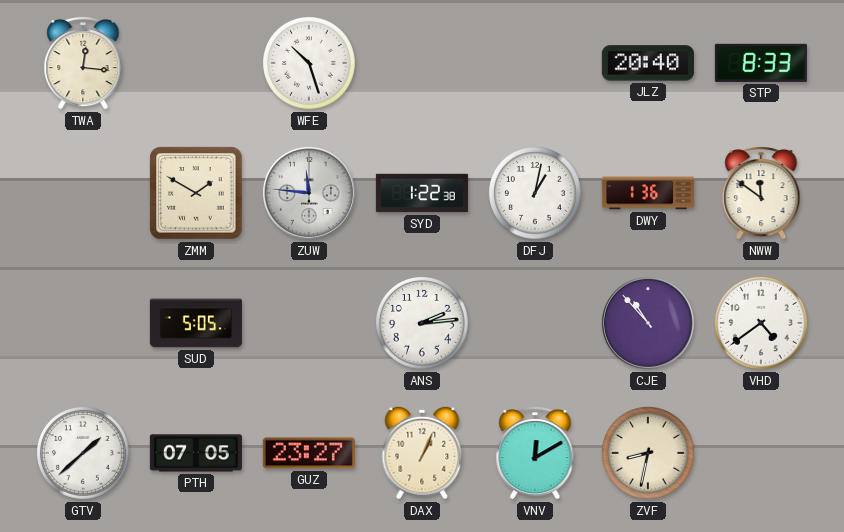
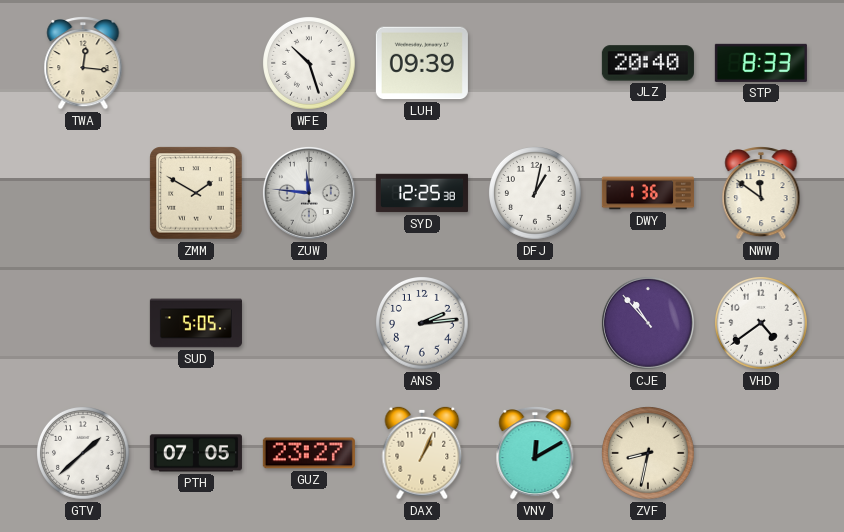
LUH: none -> 09:39 (422, 63)
SYD: 1:22 -> 12:25 (422, 193)
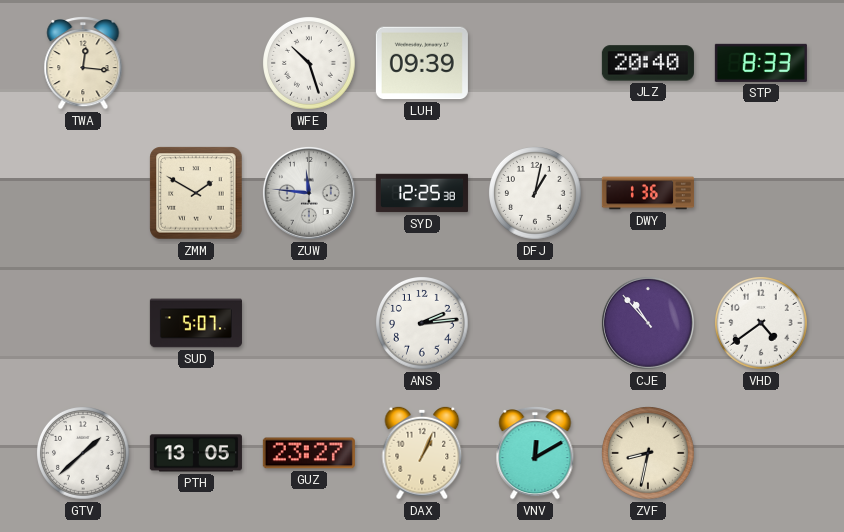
NWW: 11:51 -> none (761, 194)
SUD: 5:05 -> 5:07 (196, 323)
PTH: 07:05 -> 13:05 (196, 453)
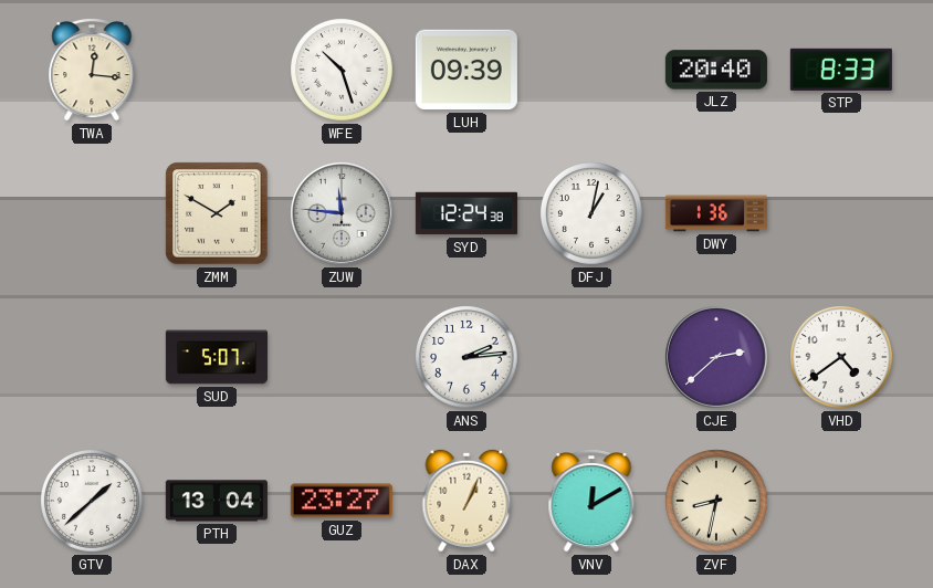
SYD: 12:25 -> 12:24 (466, 213)
CJE: 10:53 -> 2:38 (716, 357)
PTH: 13:05 -> 13:04 (217, 501)
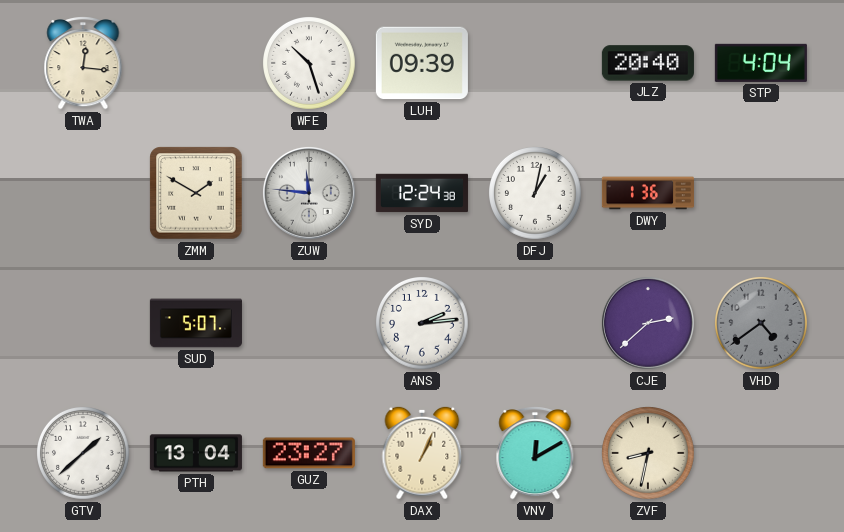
STP: 8:33 -> 4:04 (761, 63)
VHD dial: white -> grey (762, 324)
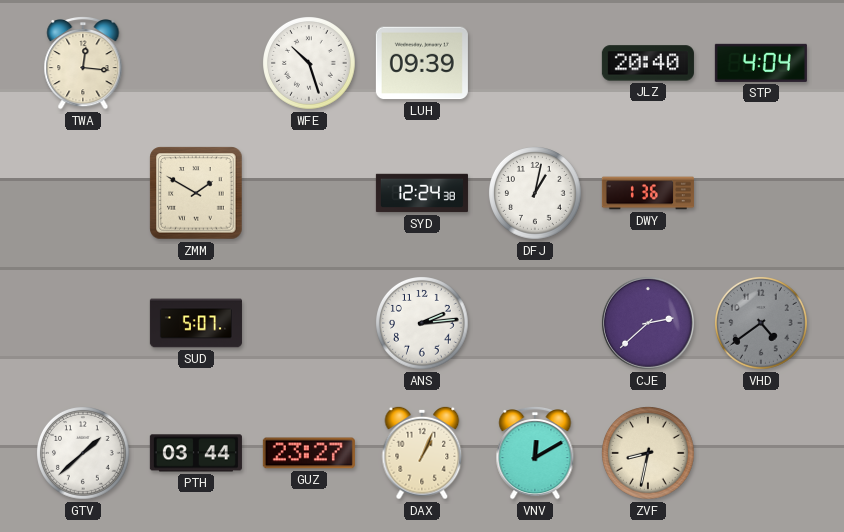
ZUW: 11:46 -> none (309, 193)
PTH: 13:04 -> 03:44 (196, 453)
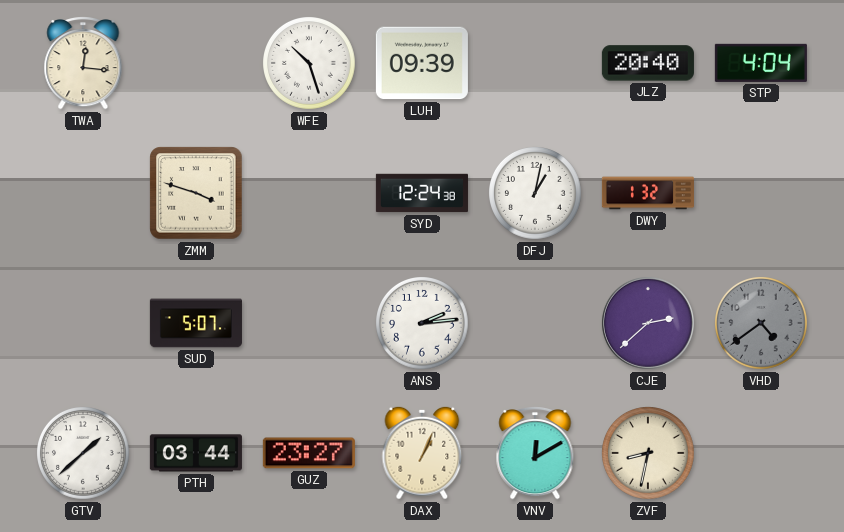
ZMM: 1:50 -> 3:48 (196, 193)
DWY: 1:36 -> 1:32 (648, 193)
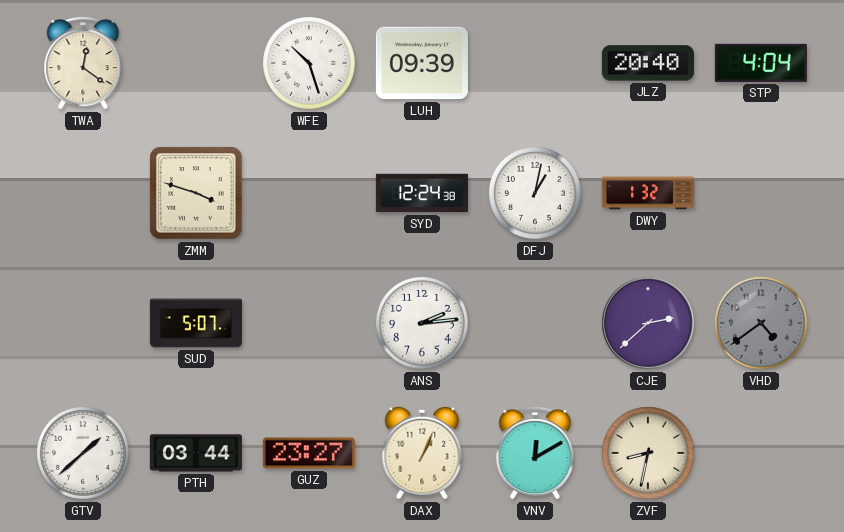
TWA: 12:16 -> 12:21 (83, 64)
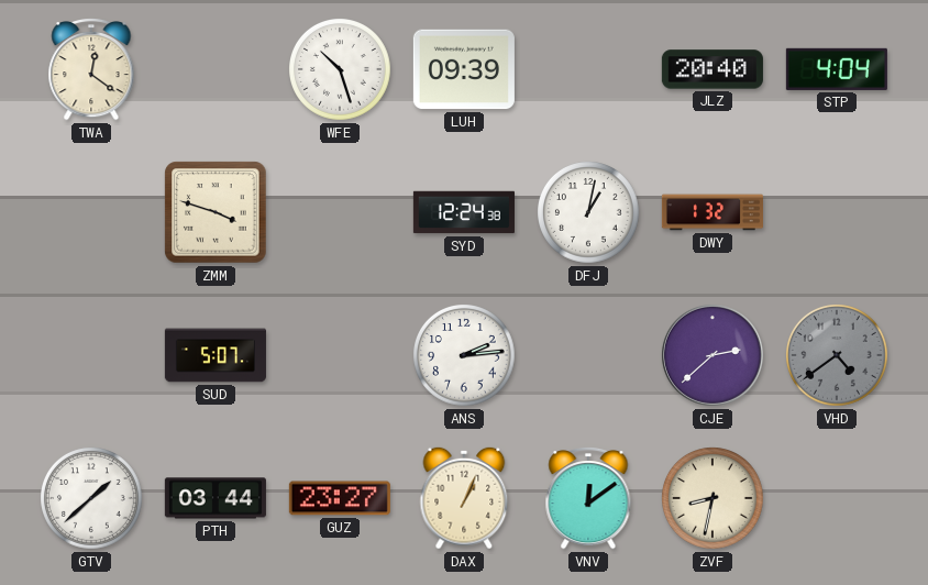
VNV: 12:10 -> 12:09 (588, 499)
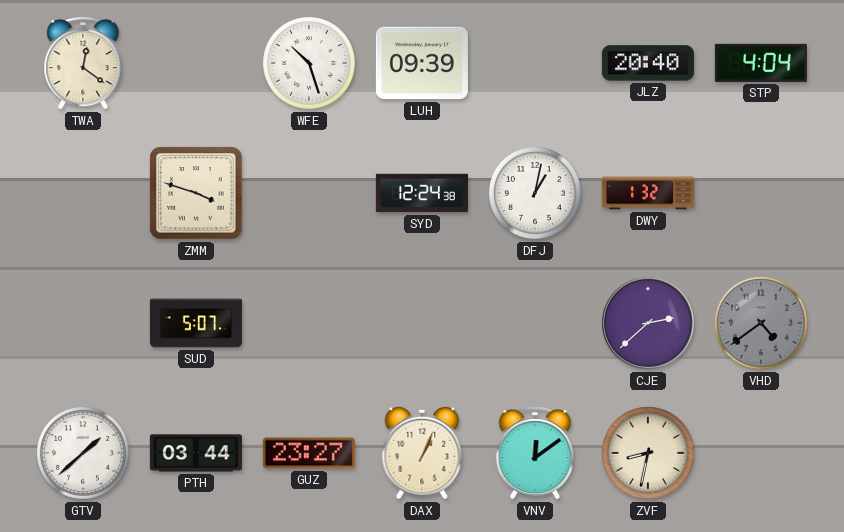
ANS: 2:14 -> none (465, 356)
